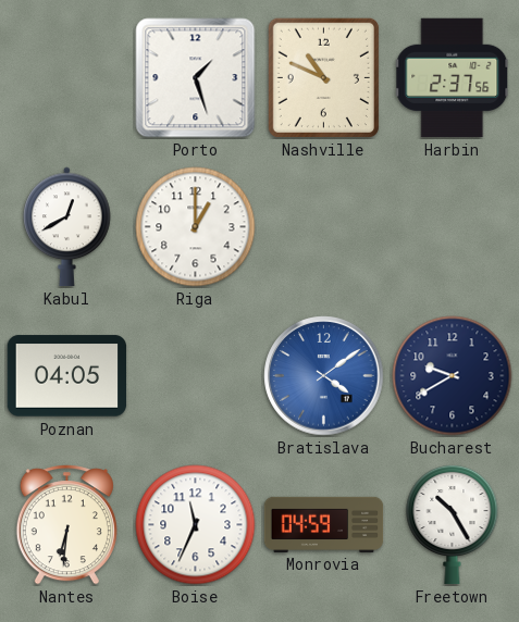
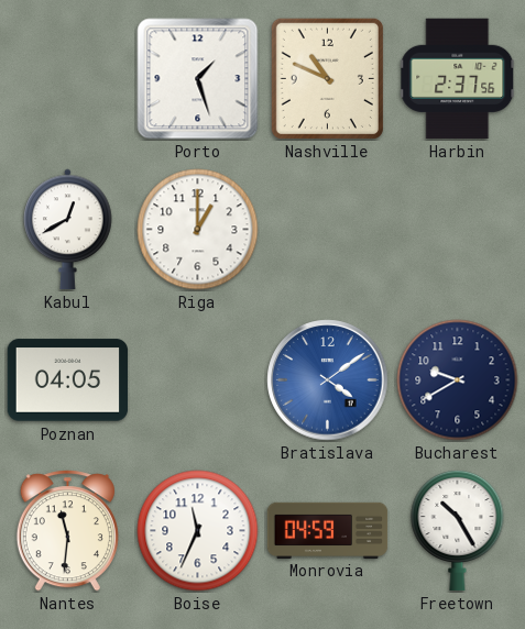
Nantes: 6:31 -> 11:31 (67, 531)
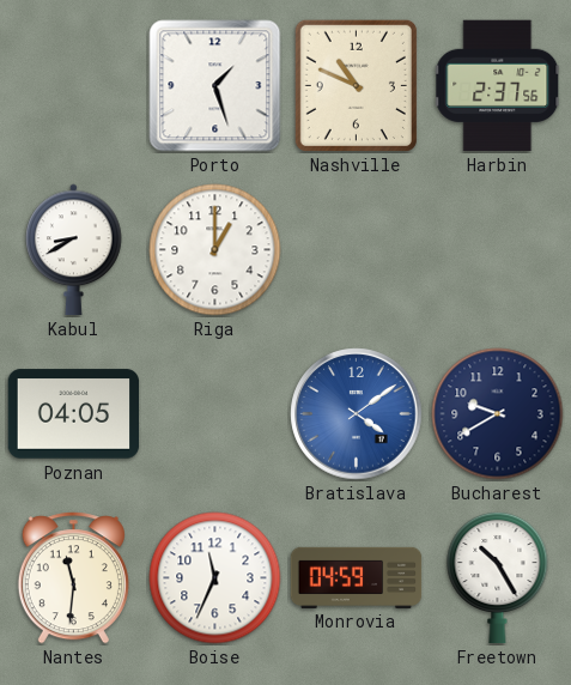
Kabul: 12:40 -> 8:40 (74, 250)
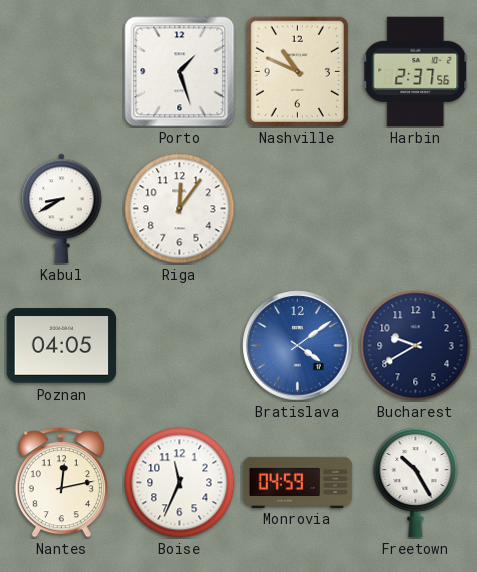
Riga: 1:00 -> 12:06 (180, 209)
Nantes: 11:31 -> 12:13 (61, 483)
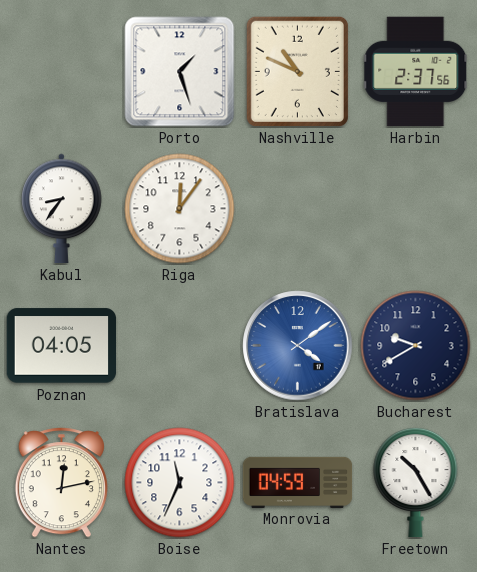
Kabul: 8:40 -> 8:36 (62, 209)
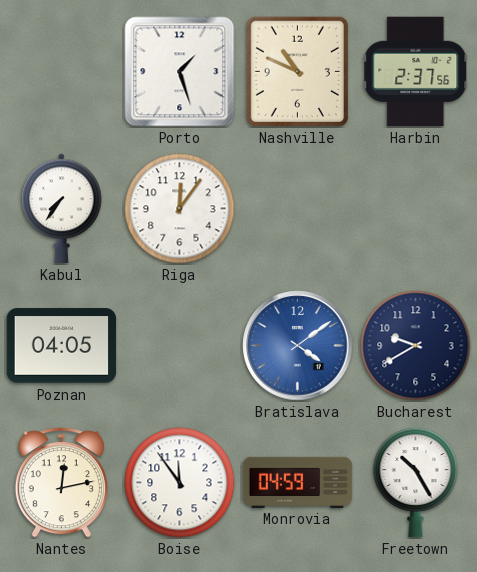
Kabul: 8:36 -> 7:36 (62, 209)
Boise: 11:34 -> 11:54 (180, 483)
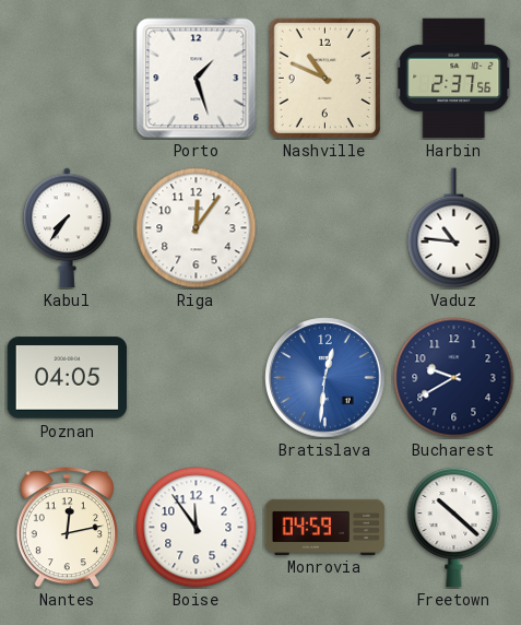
Vaduz: none -> 10:46 (454, 228)
Bratislava: 4:09 -> 12:31 (325, 378)
Freetown: 10:25 -> 10:22 (454, 527)
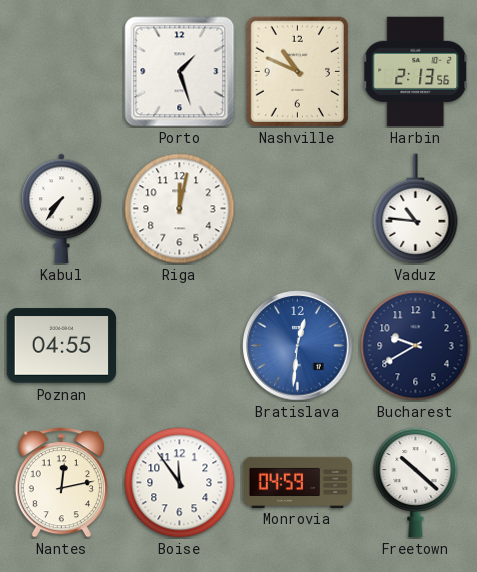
Harbin: 2:37 -> 2:13 (416, 72)
Riga: 12:06 -> 12:02 (180, 209)
Poznan: 04:05 -> 04:55 (62, 346)
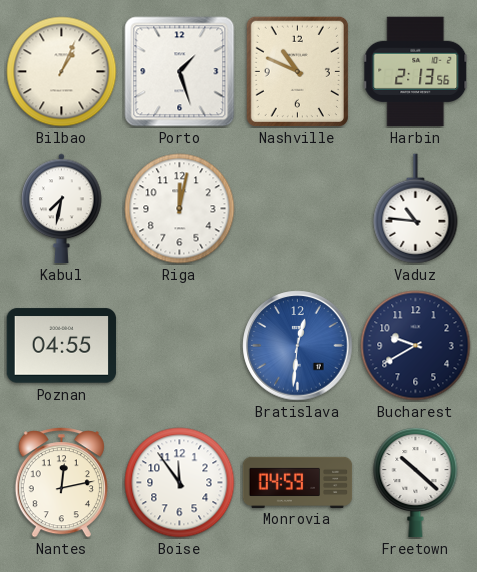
Bilbao: none -> 1:04 (62, 72)
Kabul: 7:36 -> 7:32 (62, 209)
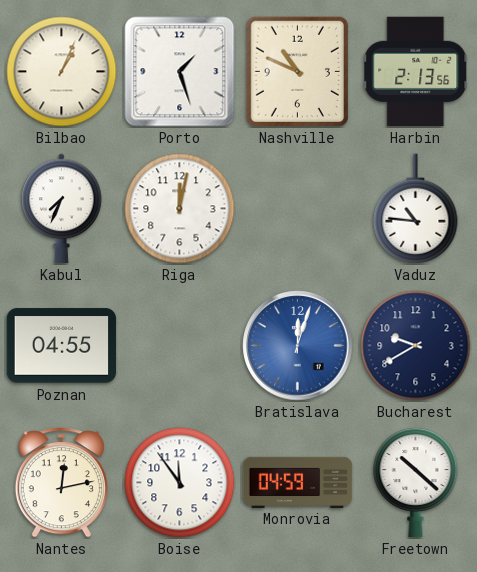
Kabul: 7:32 -> 7:34 (62, 209)
Bratislava: 12:31 -> 12:03 (298, 346)
